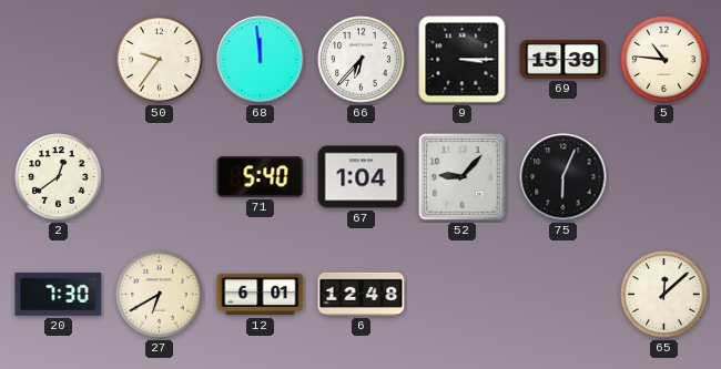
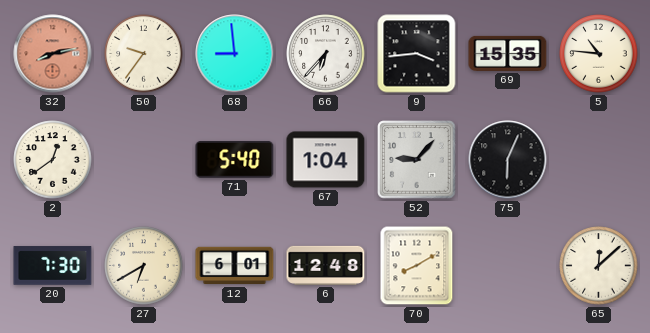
32: none -> 8:13 (53, 54)
68: 11:59 -> 8:59 (235, 54)
9: 3:15 -> 3:44 (417, 54)
69: 15:39 -> 15:35 (508, 53)
70: none -> 8:10 (417, 266)
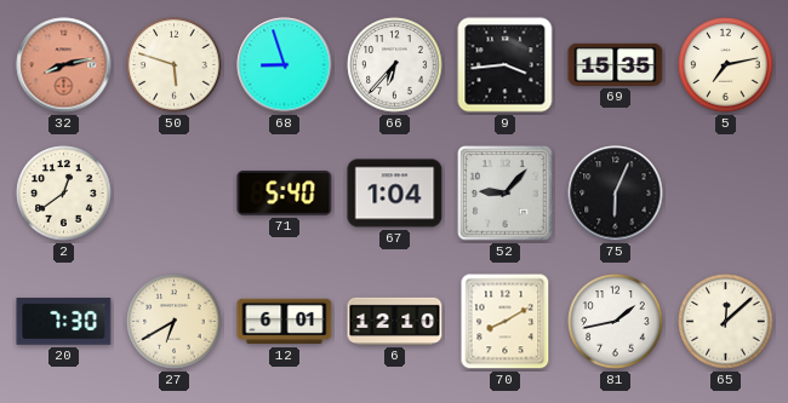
50: 9:36 -> 5:48 (175, 65)
68: 8:59 -> 8:57 (285, 65)
5: 10:46 -> 7:13 (726, 65)
6: 12:48 -> 12:10 (395, 321)
81: none -> 1:43 (616, 322)
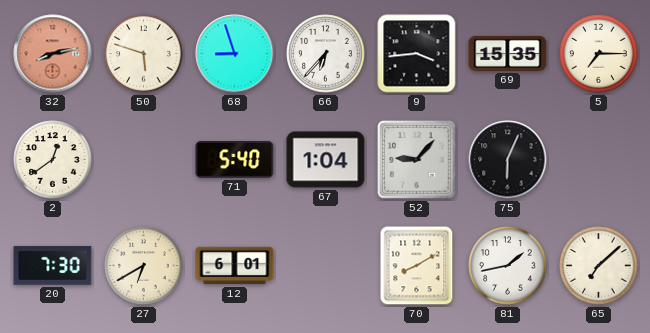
5: 7:13 -> 7:15 (599, 54)
6: 12:10 -> none (395, 321)
65: 12:08 -> 7:08 (599, 266)
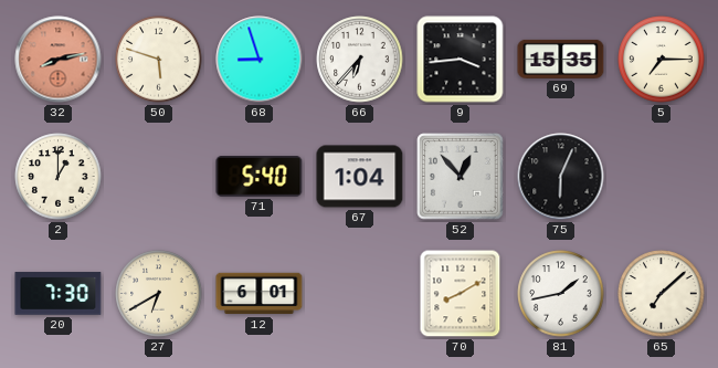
2: 12:39 -> 1:00 (59, 177)
52: 9:07 -> 12:53 (461, 177)
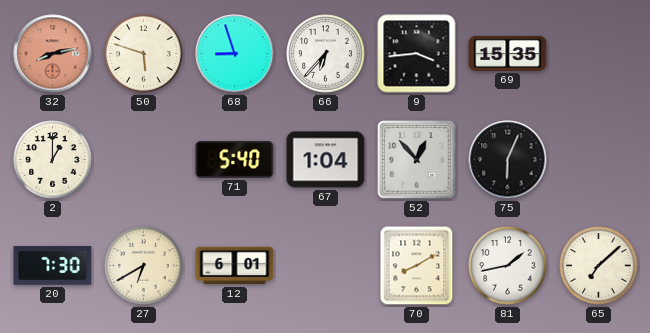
5: 7:15 -> none (662, 60)
